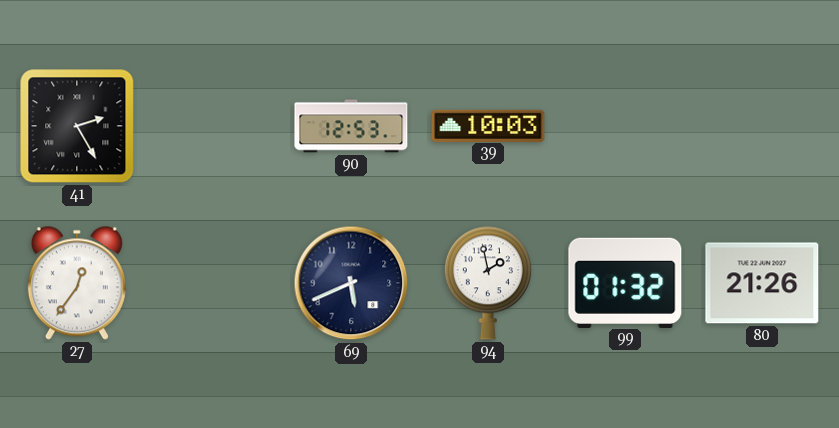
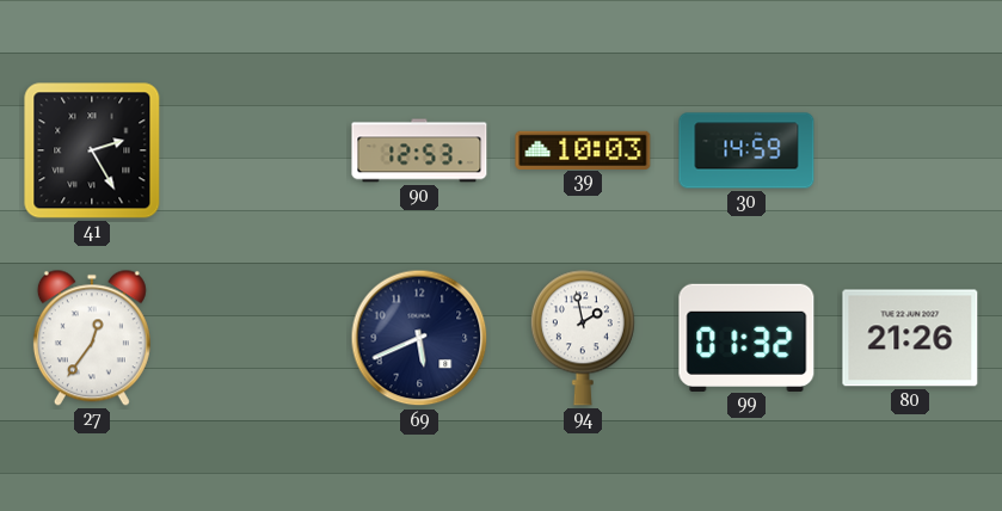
30: none -> 14:59 (746, 150)
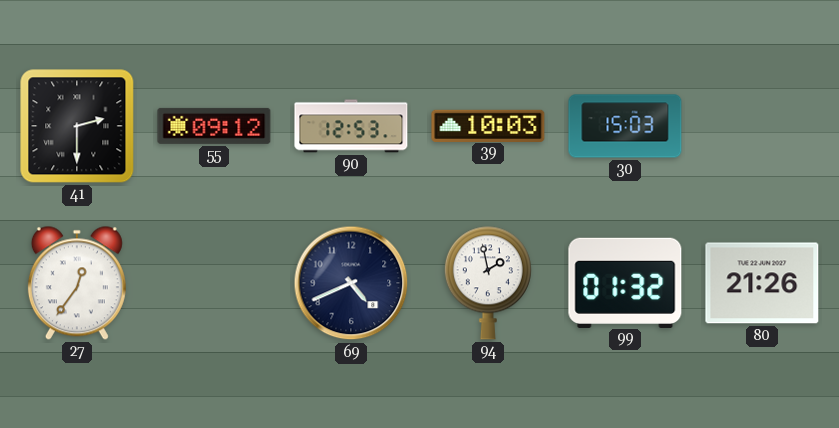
41: 2:25 -> 2:30 (77, 126)
55: none -> 09:12 (214, 126)
30: 14:59 -> 15:03 (625, 126)
69: 5:41 -> 4:41 (351, 283)
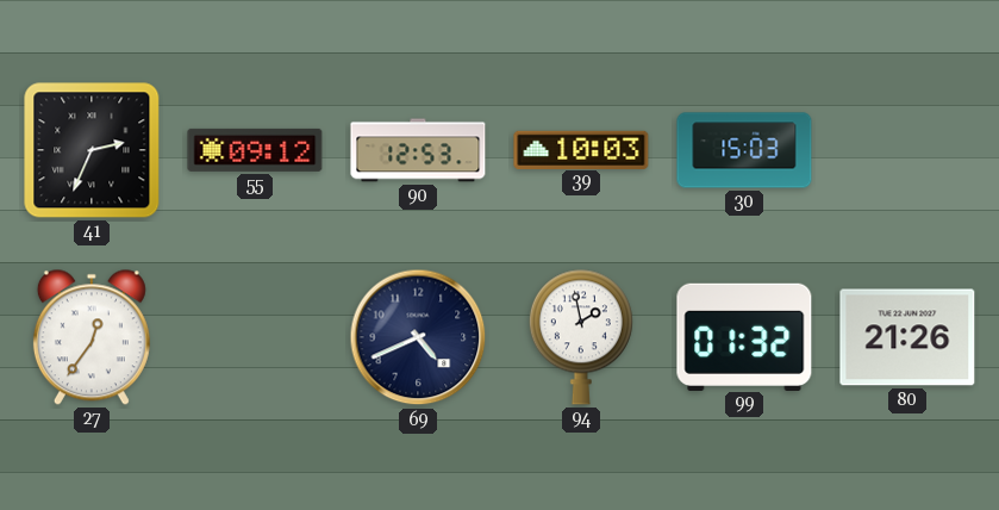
41: 2:30 -> 2:34 (92, 150)
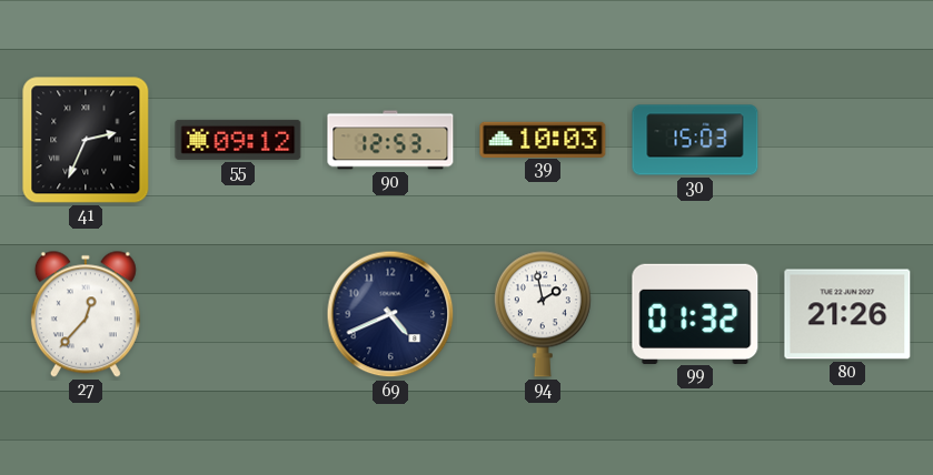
27: 12:36 -> 12:37 (86, 314)
